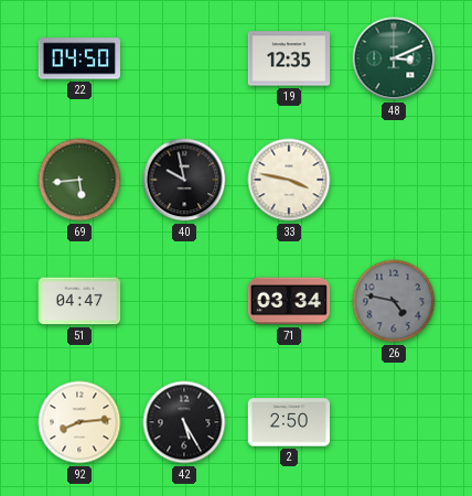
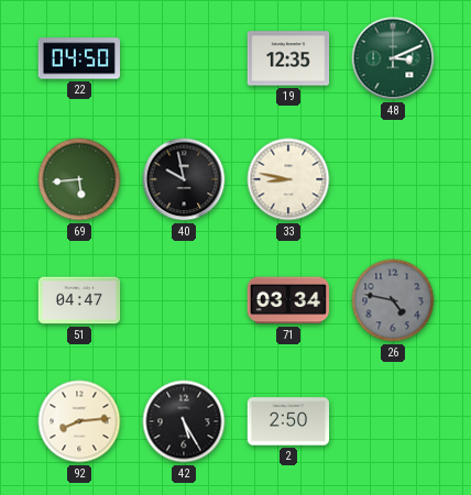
33: 3:47 -> 8:47 (288, 179)
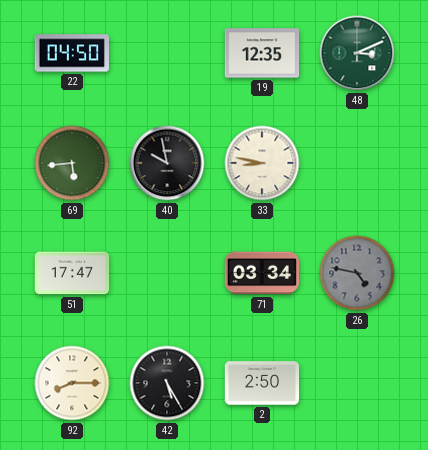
51: 04:47 -> 17:47 (72, 273)
92: 8:14 -> 8:15 (72, 383)
